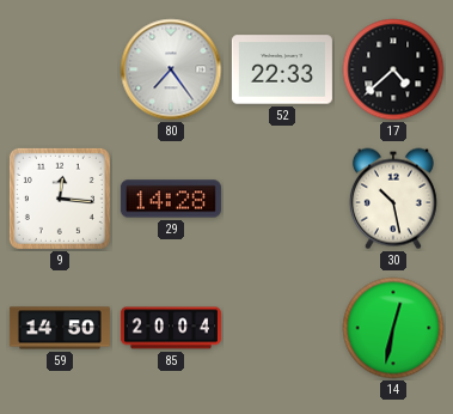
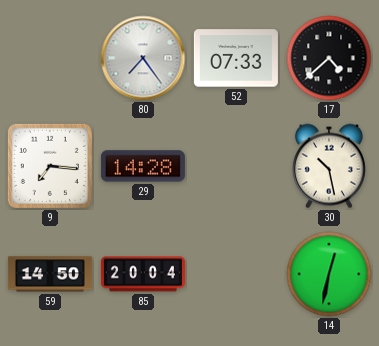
52: 22:33 -> 07:33 (236, 58)
9: 12:16 -> 7:16 (50, 166)
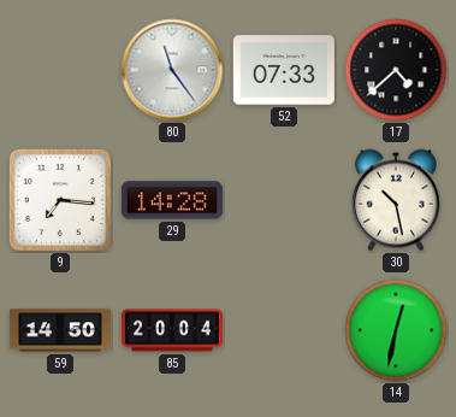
80: 7:24 -> 11:24 (172, 70)
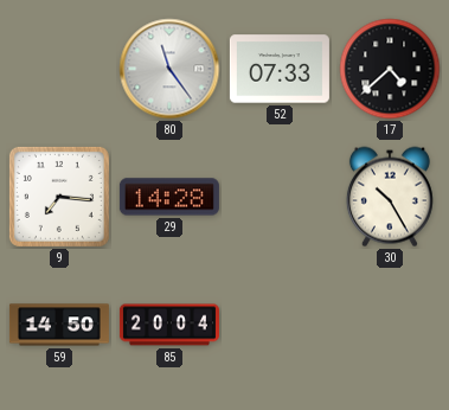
30: 10:28 -> 10:25 (390, 197)
14: 12:32 -> none (396, 330)
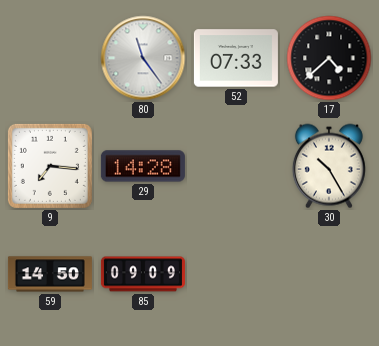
85: 20:04 -> 09:09 (143, 274)
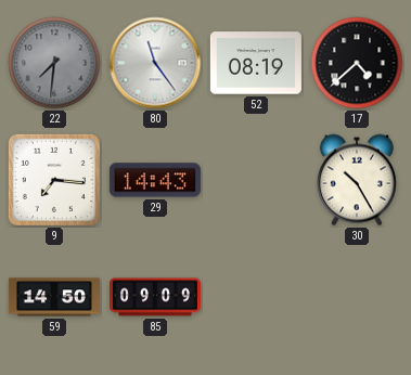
22: none -> 7:31 (54, 63)
52: 07:33 -> 08:19 (256, 63)
29: 14:28 -> 14:43 (155, 180)
